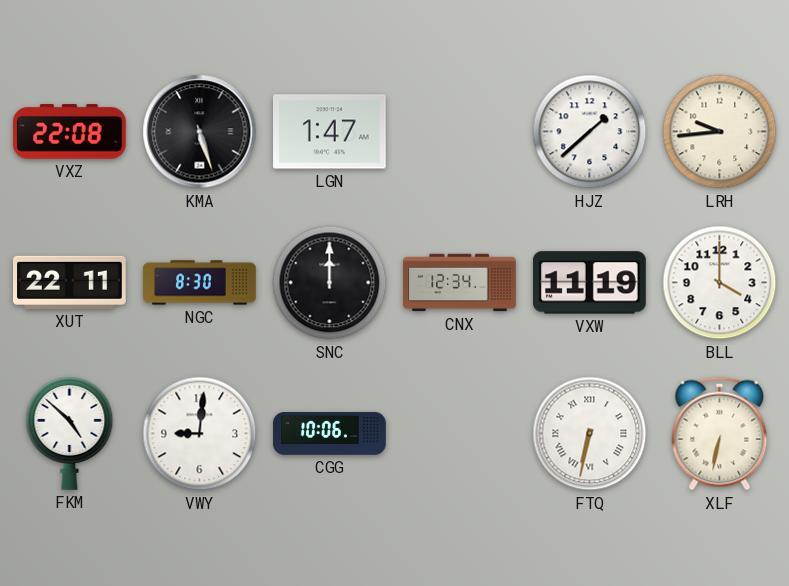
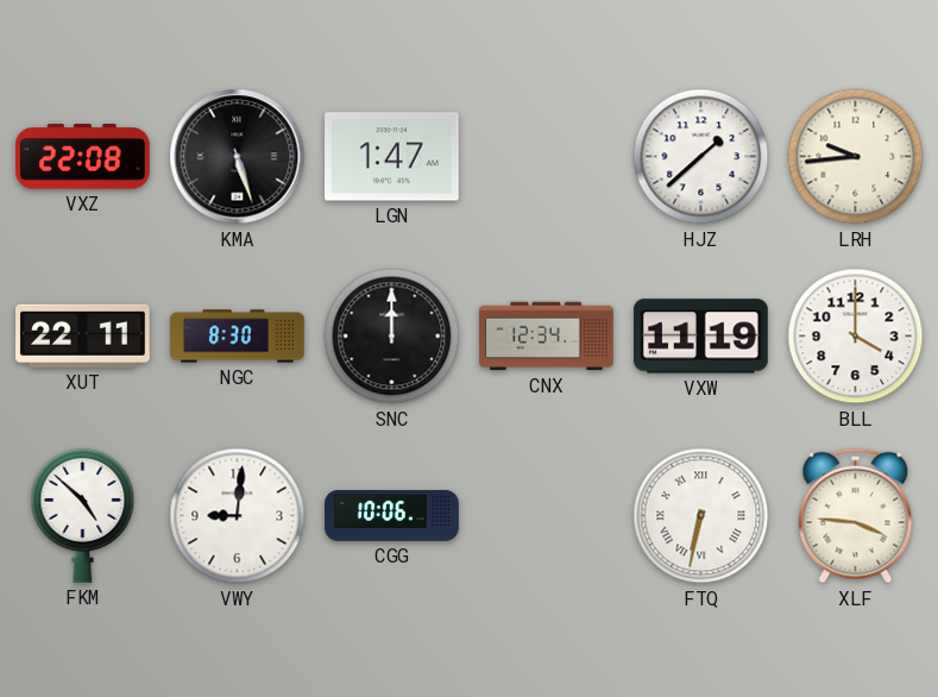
XLF: 6:32 -> 3:46 (856, 516)
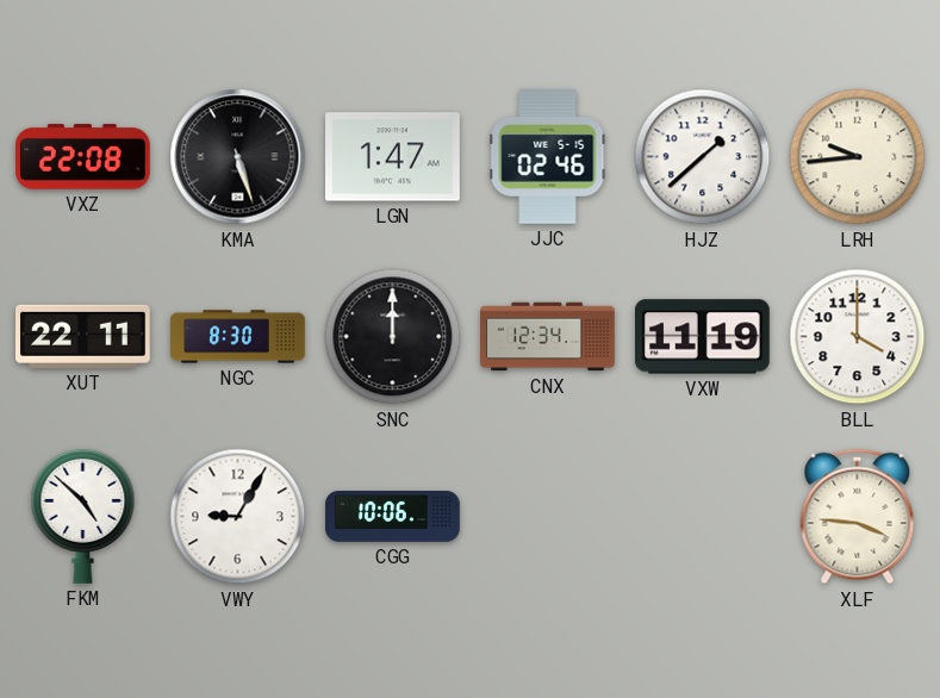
JJC: none -> 02:46 (548, 157)
VWY: 9:01 -> 9:05 (238, 517)
FTQ: 6:32 -> none (701, 516)
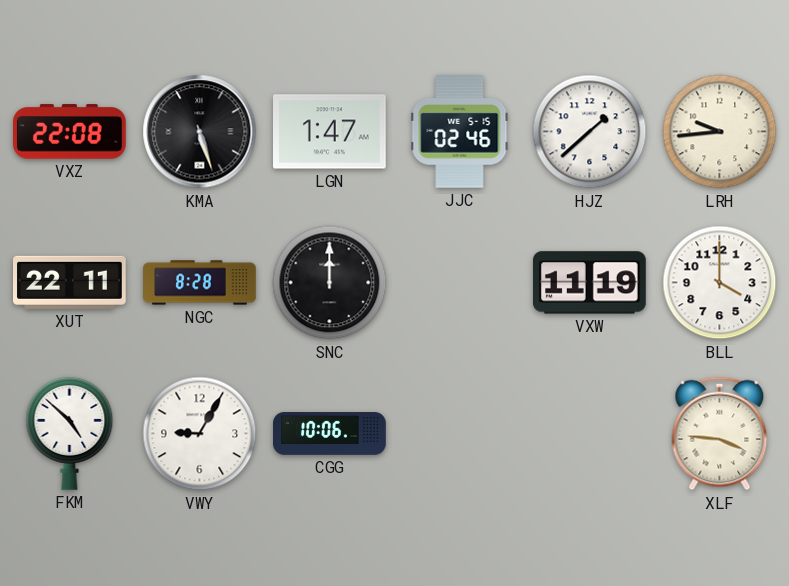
NGC: 8:30 -> 8:28 (200, 283)
CNX: 12:34 -> none (548, 337)
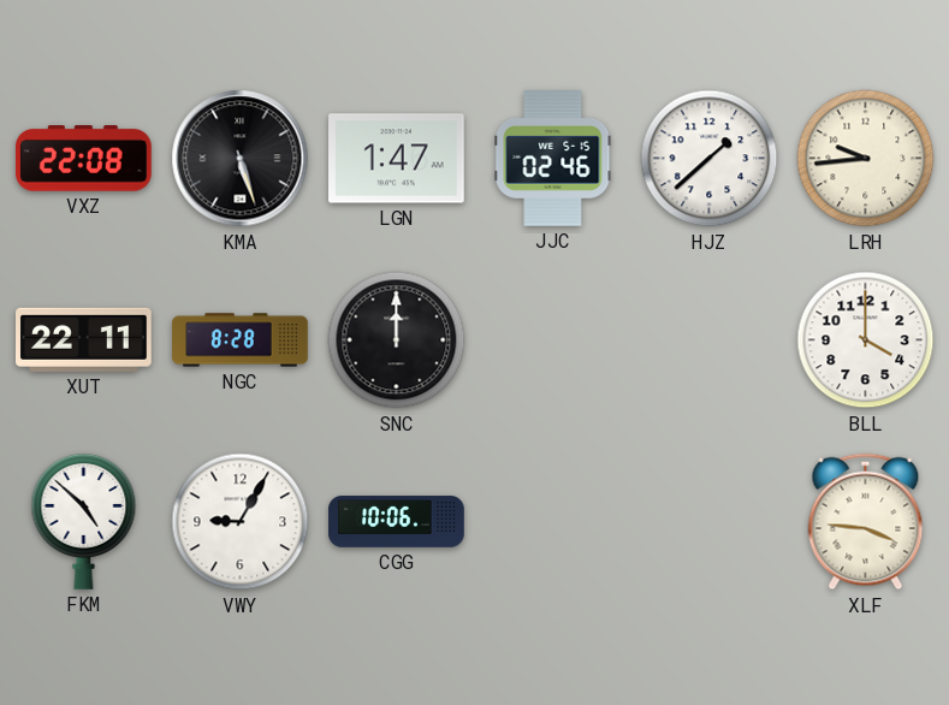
VXW: 11:19 -> none (590, 283)
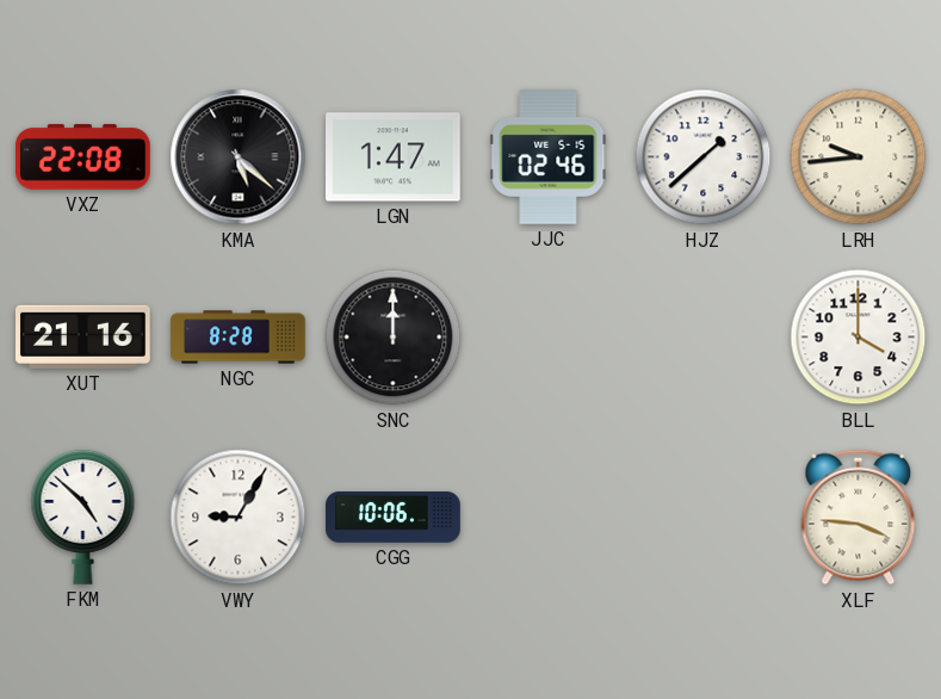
KMA: 5:27 -> 5:22 (239, 157)
XUT: 22:11 -> 21:16 (83, 336)
